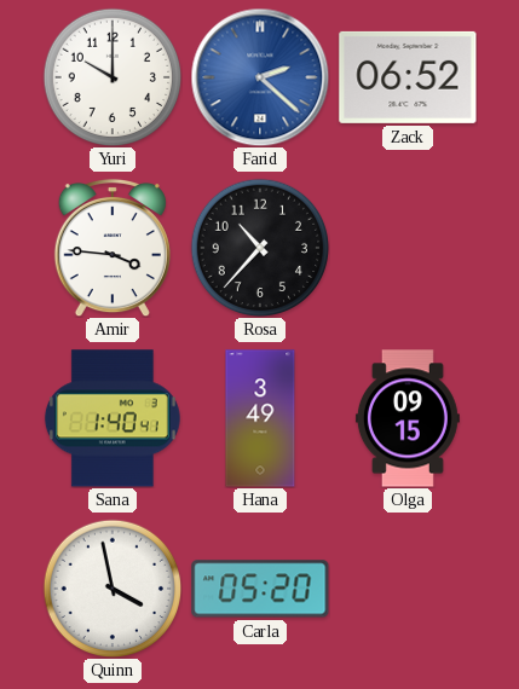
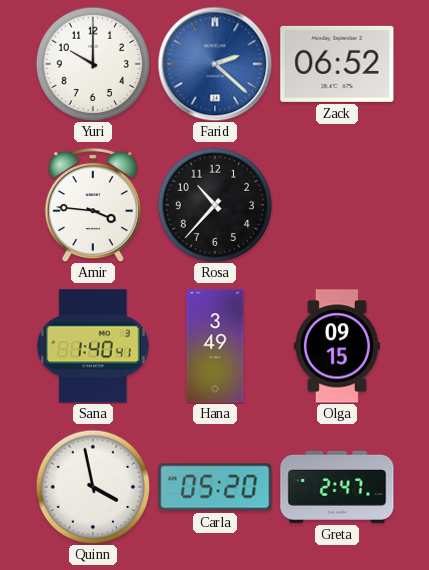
Greta: none -> 2:47 (337, 487)
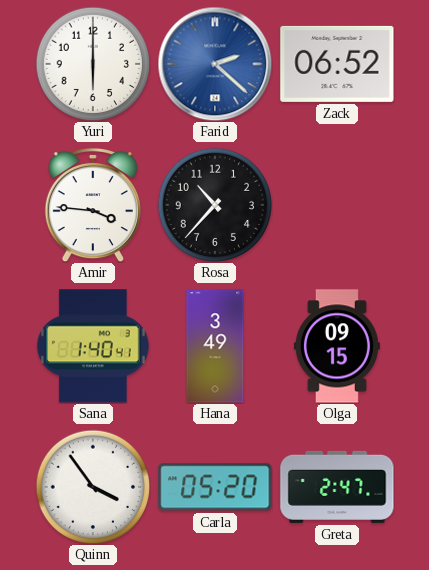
Yuri: 10:00 -> 6:00 (93, 64)
Quinn: 3:58 -> 3:54 (93, 487)
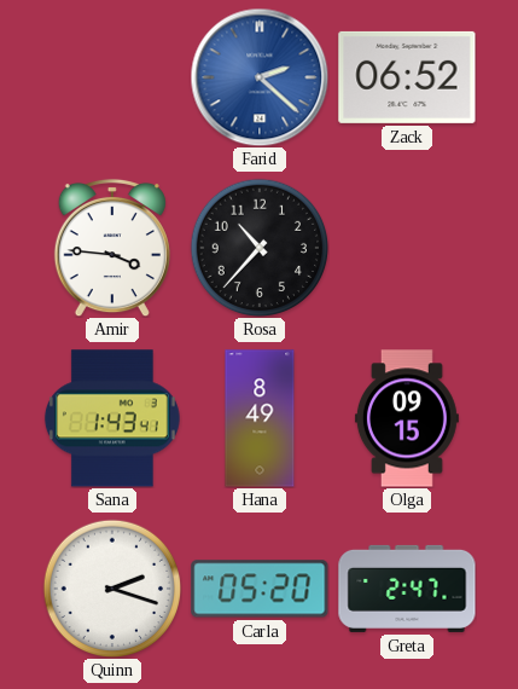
Yuri: 6:00 -> none (93, 64)
Sana: 1:40 -> 1:43 (112, 418)
Hana: 3:49 -> 8:49 (260, 418)
Quinn: 3:54 -> 2:18 (112, 589)
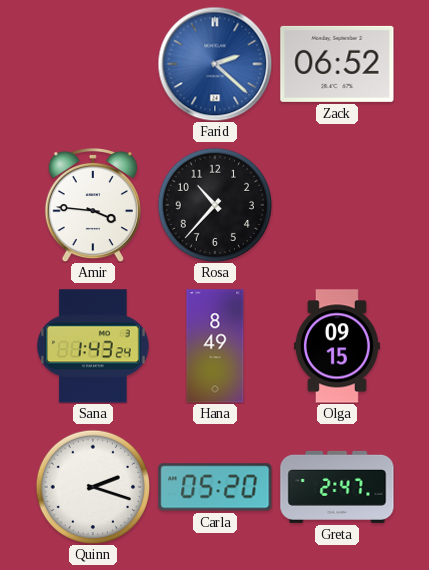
Sana: 1:43:41 -> 1:43:24 (93, 346)
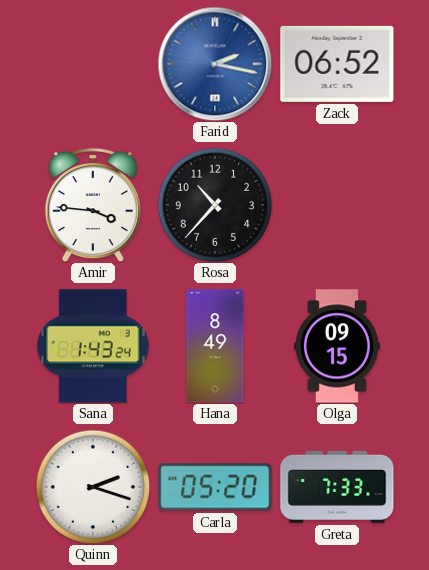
Farid: 2:22 -> 2:17 (215, 64)
Greta: 2:47 -> 7:33 (337, 487)
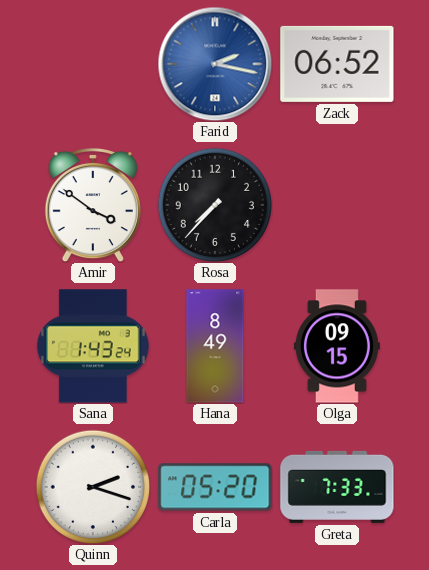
Amir: 3:46 -> 3:51 (93, 205)
Rosa: 10:37 -> 7:37 (215, 205)
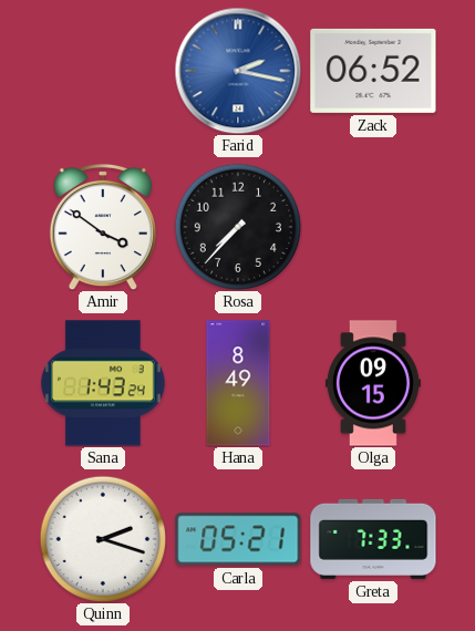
Carla: 05:20 -> 05:21 (238, 539)
